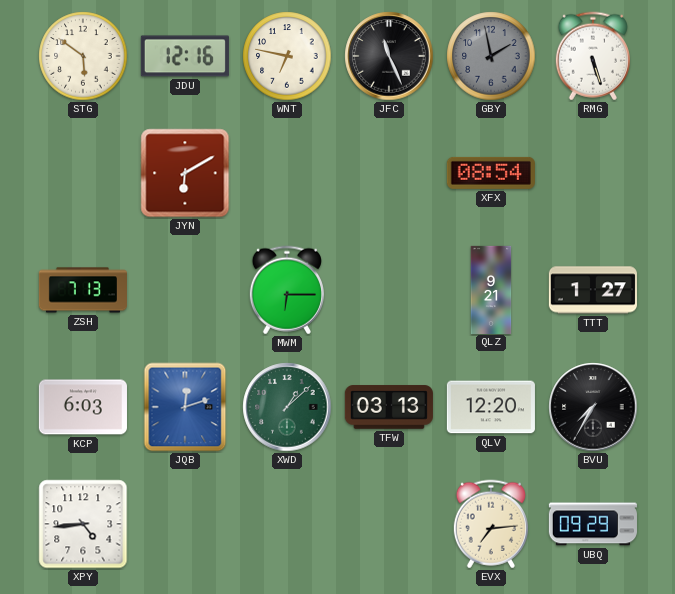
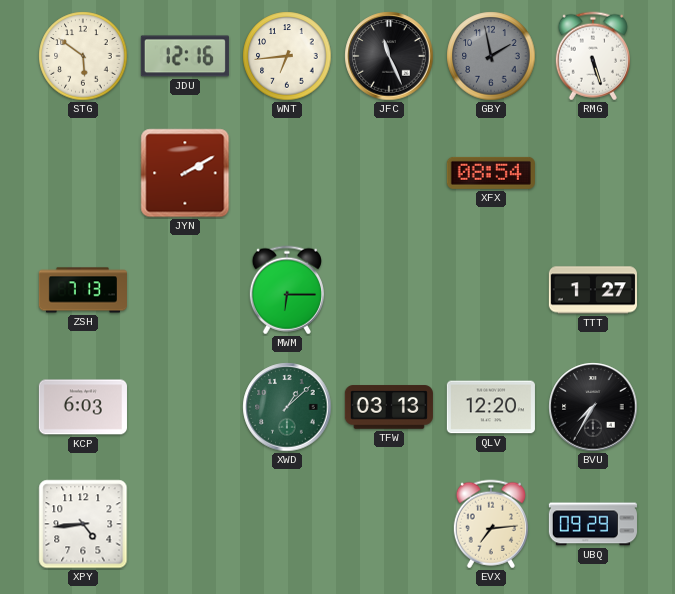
WNT: 6:47 -> 6:44 (287, 56)
JYN: 6:10 -> 2:10 (185, 173)
QLZ: 9:21 -> none (491, 289)
JQB: 12:12 -> none (185, 407)
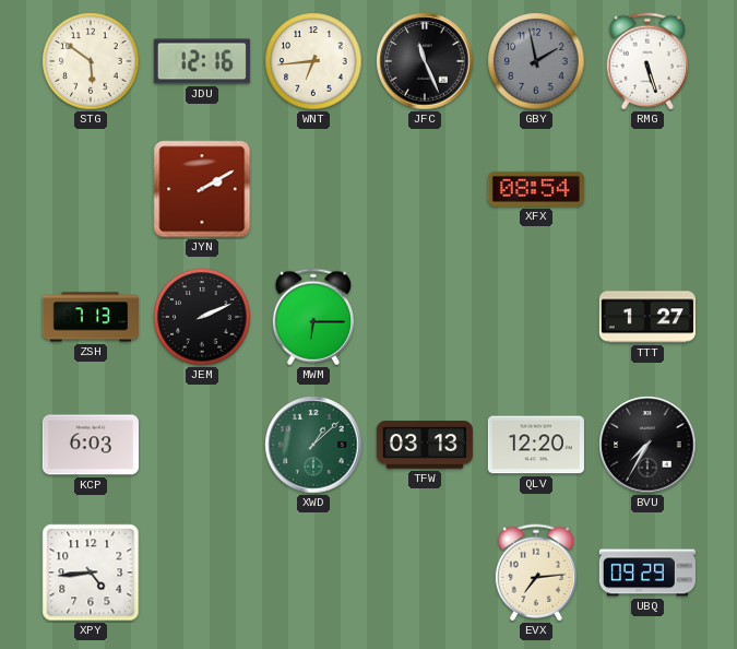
JEM: none -> 2:11 (202, 317)
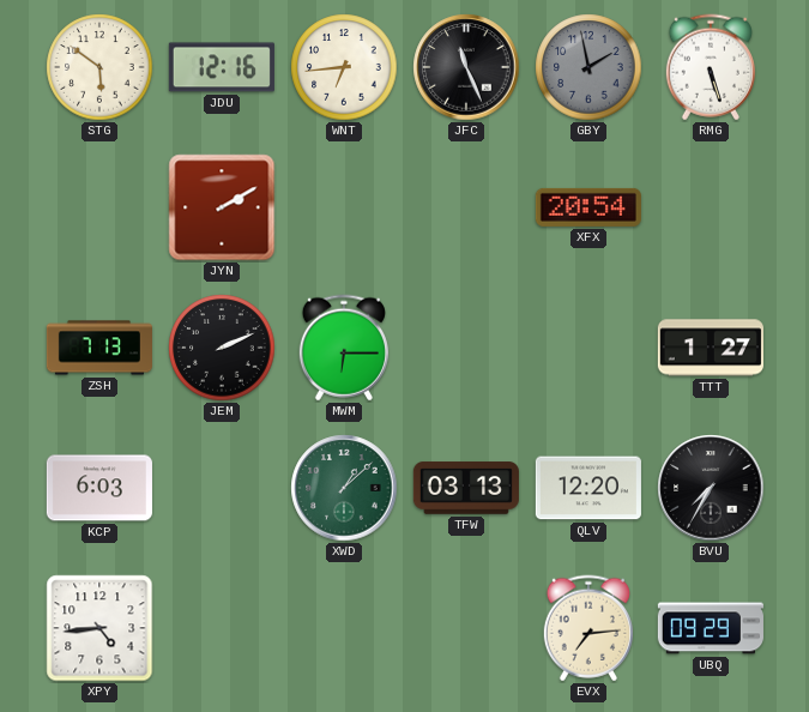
XFX: 08:54 -> 20:54 (588, 207)
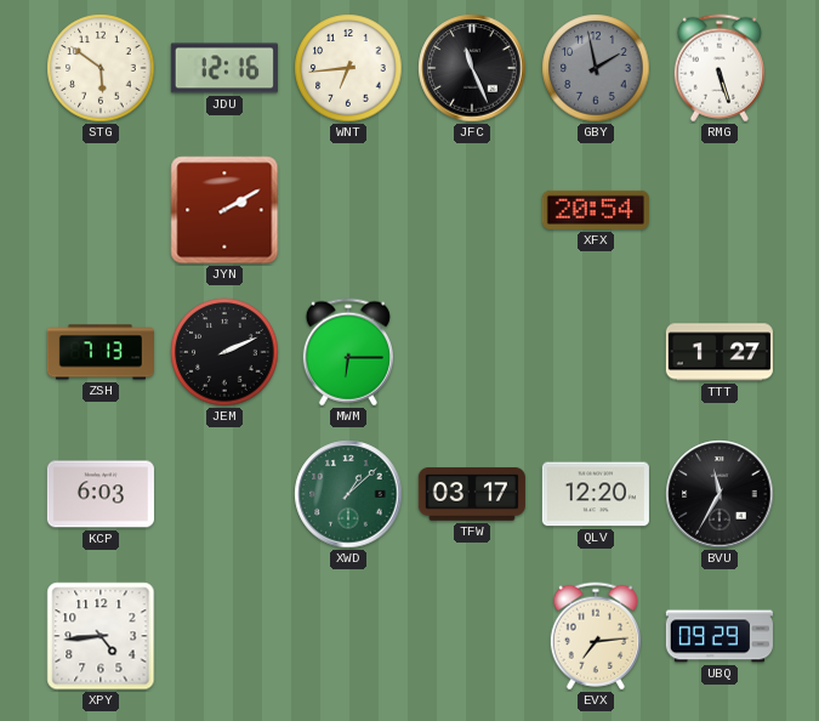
TFW: 03:13 -> 03:17 (472, 494)
BVU: 7:35 -> 11:35 (720, 494)
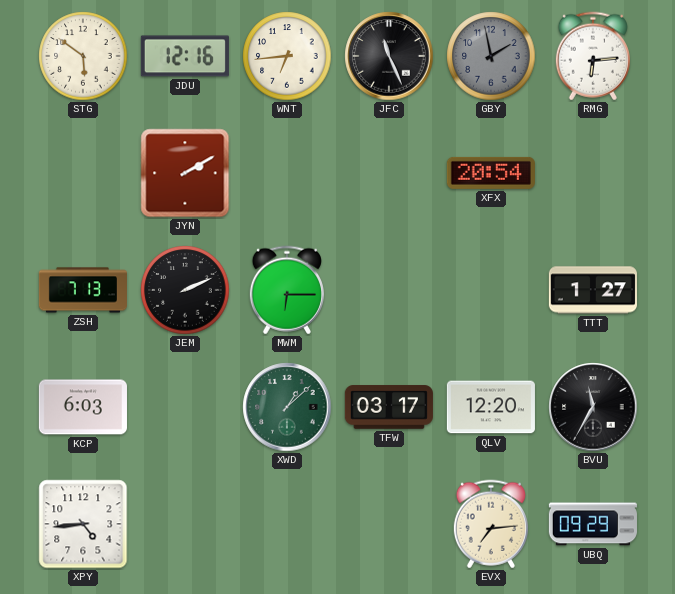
RMG: 5:27 -> 6:14 (593, 56)
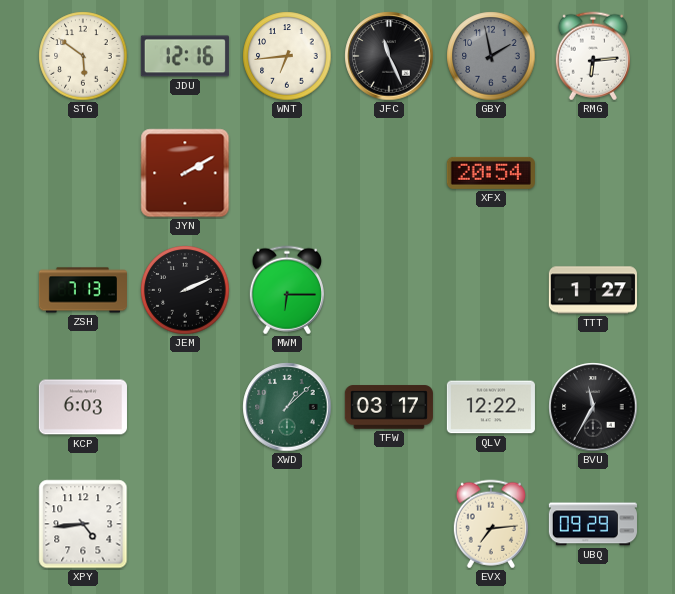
QLV: 12:20 -> 12:22 (491, 407)
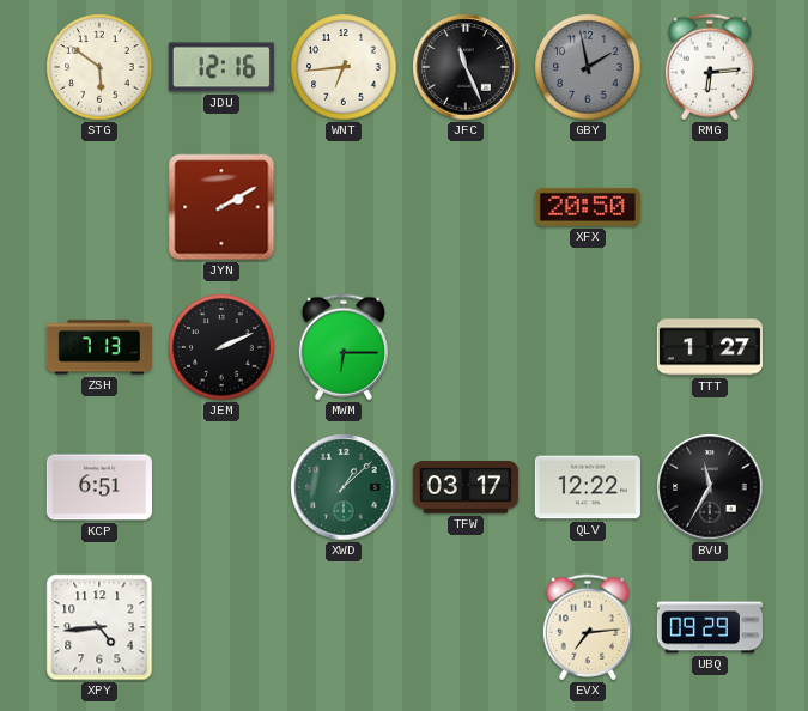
XFX: 20:54 -> 20:50 (588, 207)
KCP: 6:03 -> 6:51 (99, 487)
